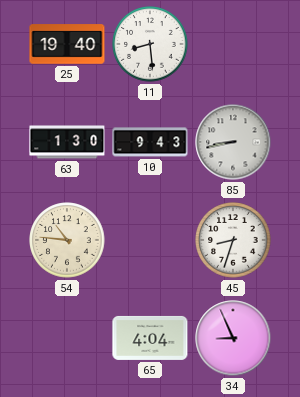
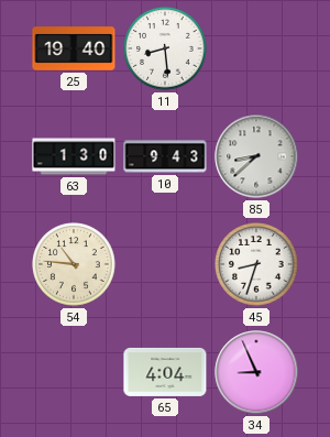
85: 8:43 -> 8:38 (256, 156)
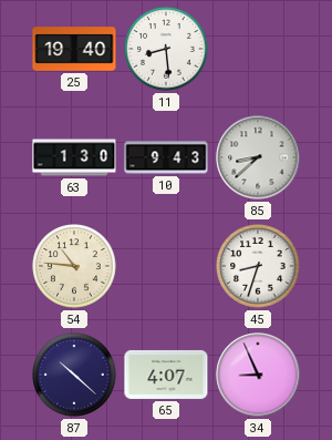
87: none -> 10:22 (74, 375)
65: 4:04 -> 4:07 (166, 375)
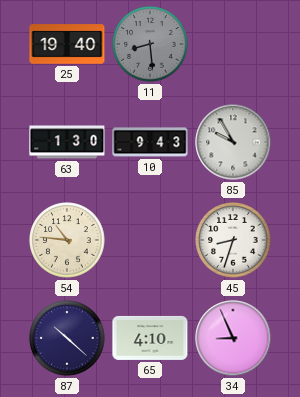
11 dial: white -> grey (150, 44)
85: 8:38 -> 9:55 (233, 142)
65: 4:07 -> 4:10 (150, 338)
